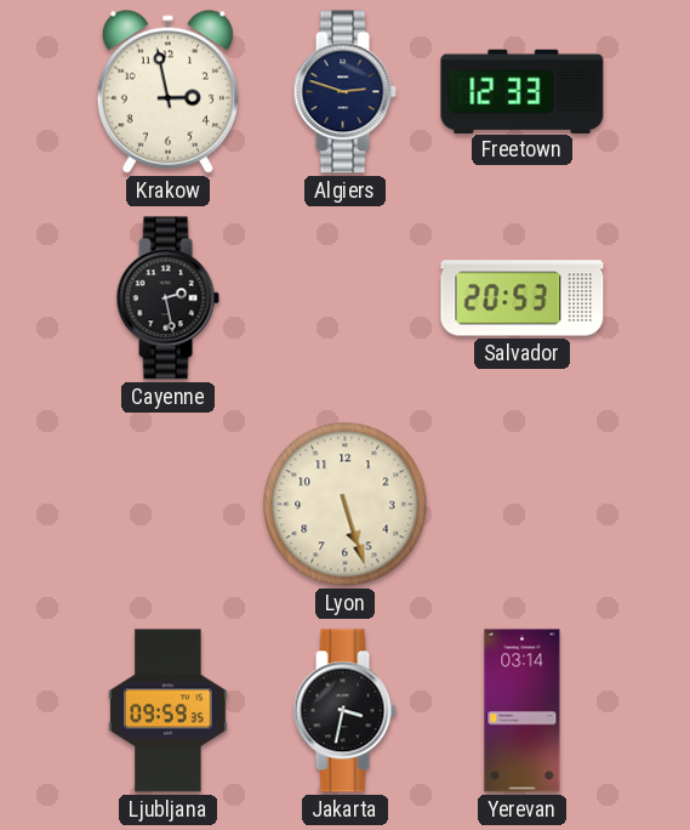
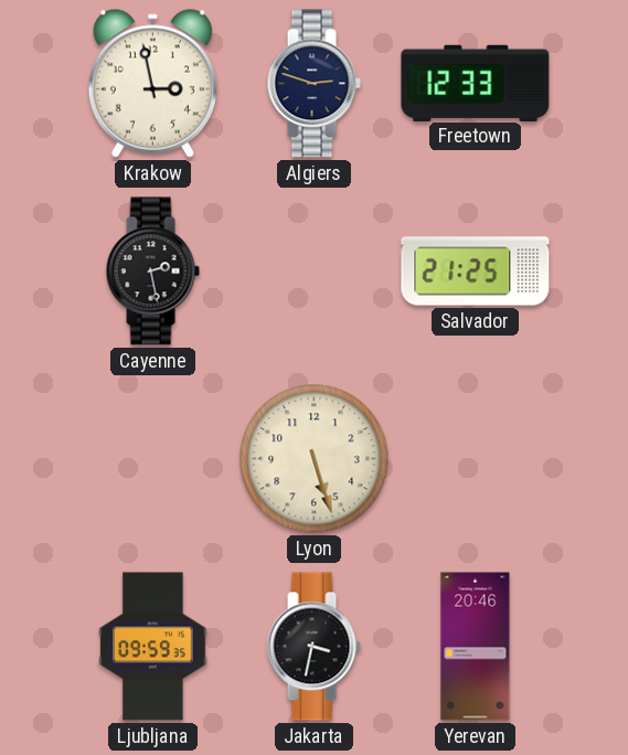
Salvador: 20:53 -> 21:25 (476, 272)
Yerevan: 03:14 -> 20:46 (476, 647)
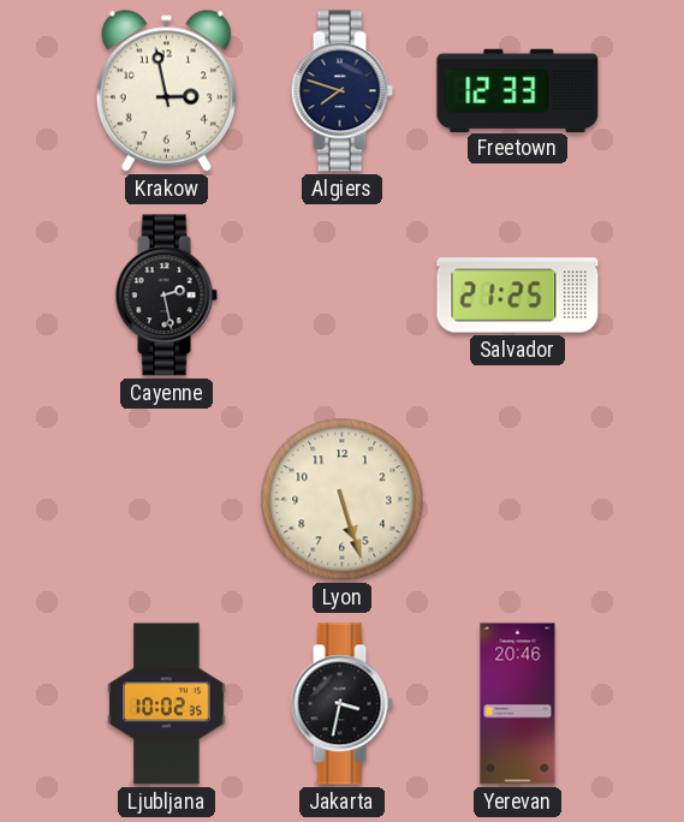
Algiers: 2:48 -> 7:48 (341, 91)
Ljubljana: 09:59 -> 10:02 (167, 704)
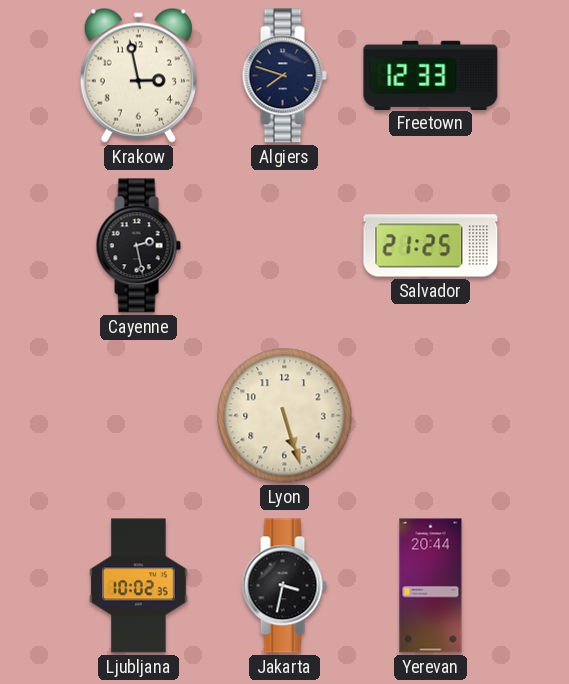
Yerevan: 20:46 -> 20:44 (431, 586)
